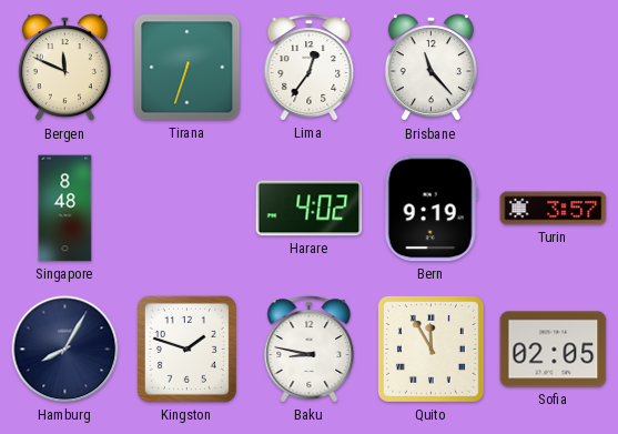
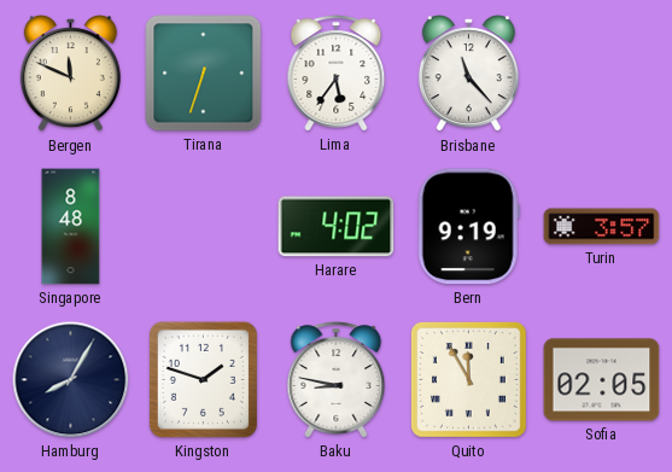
Lima: 12:36 -> 5:36 (337, 74)
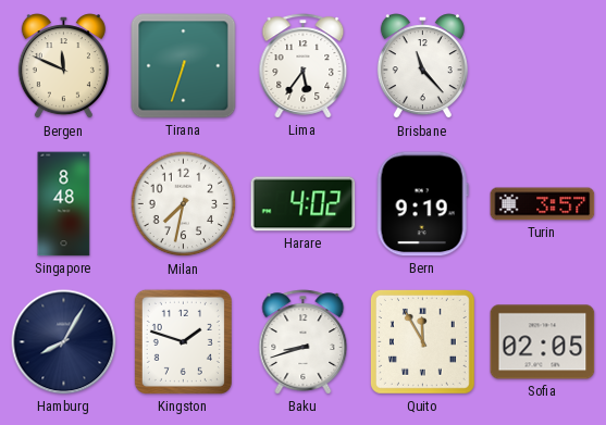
Milan: none -> 7:32 (184, 204)
Baku: 8:47 -> 8:42 (304, 342)
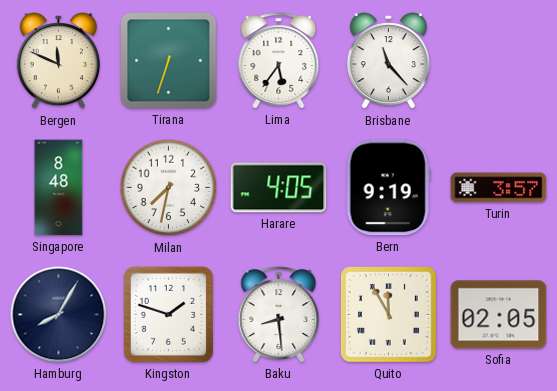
Harare: 4:02 -> 4:05 (279, 188)
Baku: 8:42 -> 8:29 (279, 315)
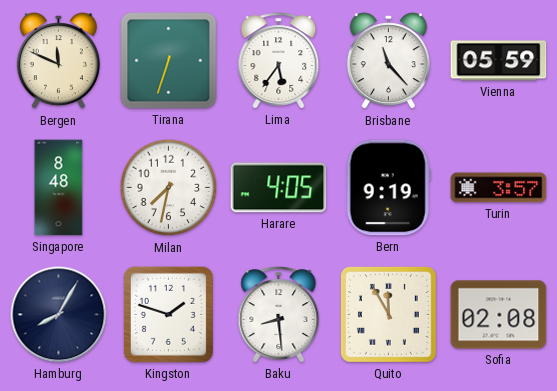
Vienna: none -> 05:59 (499, 61)
Sofia: 02:05 -> 02:08 (499, 315)
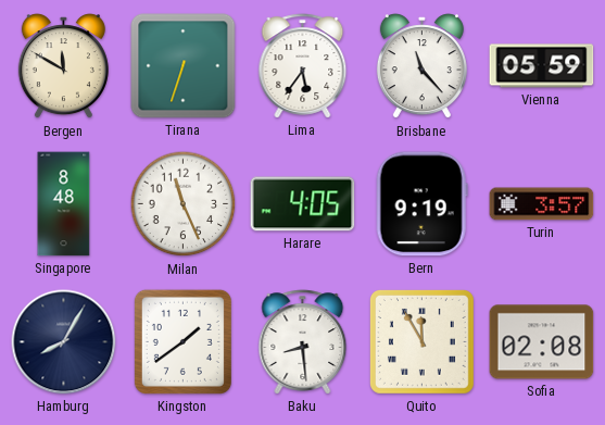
Bergen: 11:49 -> 11:50 (63, 66)
Milan: 7:32 -> 11:26 (184, 204)
Kingston: 1:48 -> 1:39 (182, 341)
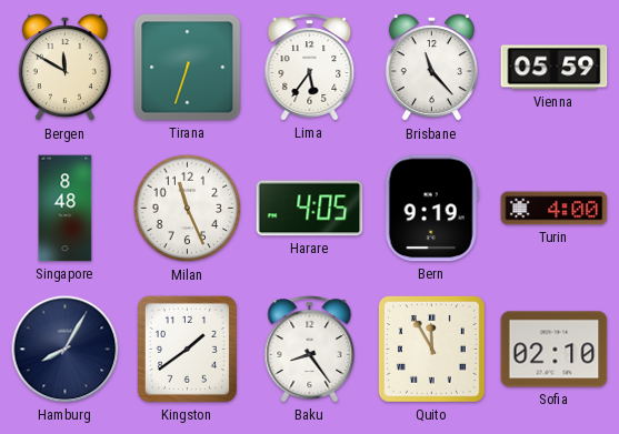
Turin: 3:57 -> 4:00 (555, 209)
Baku: 8:29 -> 8:24 (310, 350)
Sofia: 02:08 -> 02:10 (555, 350)
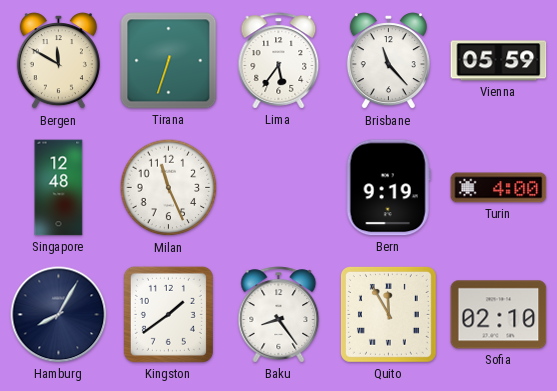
Singapore: 8:48 -> 12:48 (59, 188)
Harare: 4:05 -> none (310, 209)
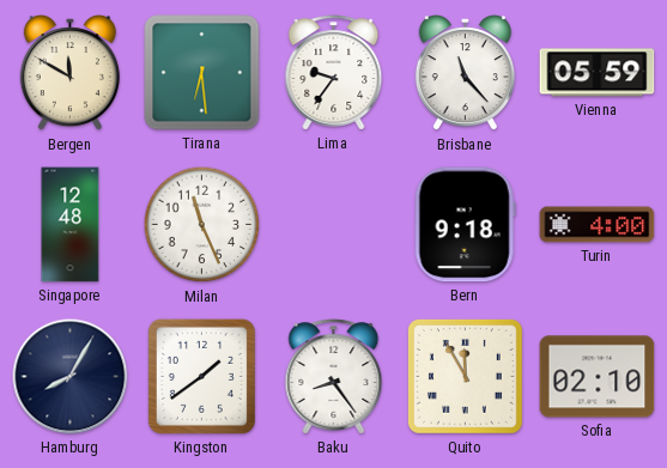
Tirana: 6:33 -> 6:29 (202, 73)
Lima: 5:36 -> 9:36 (334, 73)
Bern: 9:19 -> 9:18 (465, 225)
